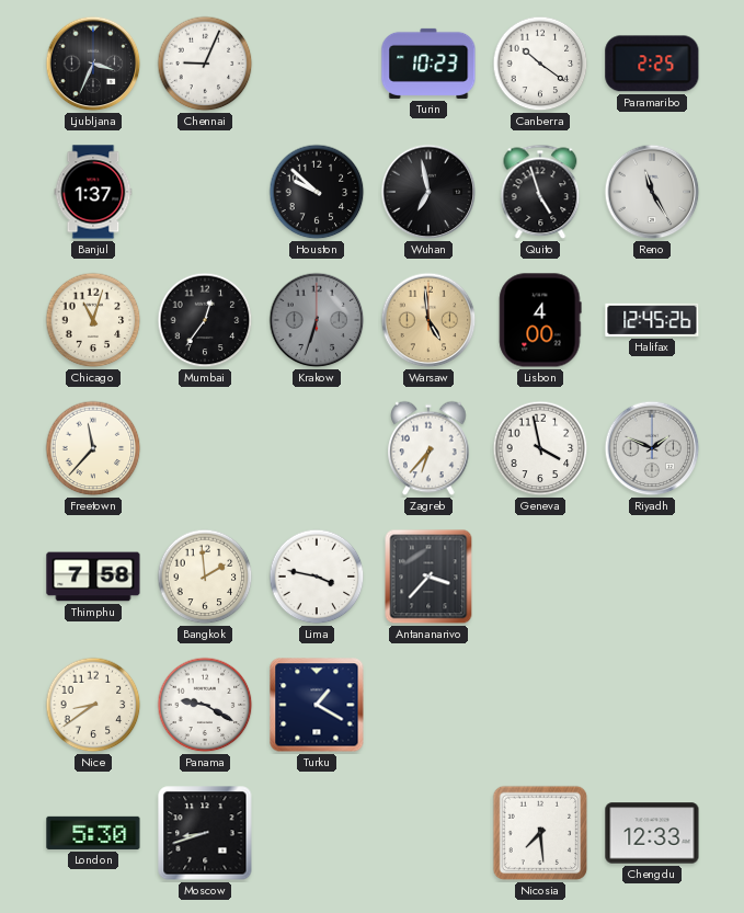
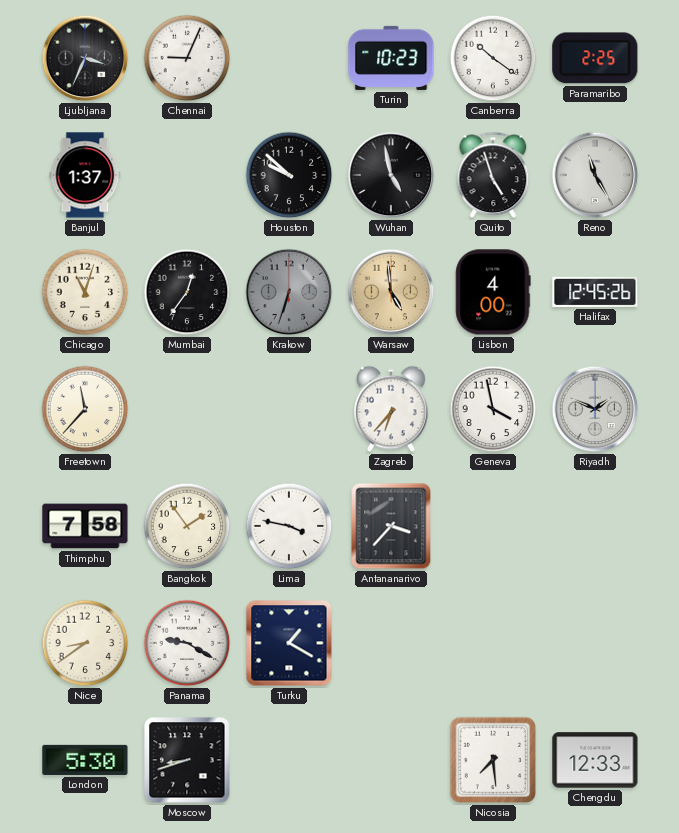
Wuhan: 6:58 -> 4:58 (391, 175)
Bangkok: 1:59 -> 1:54 (187, 526)
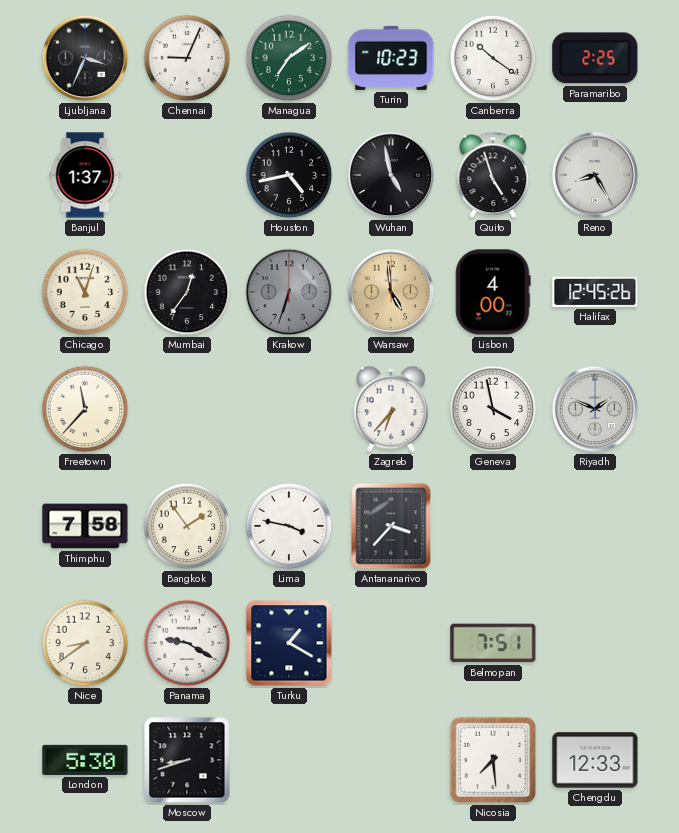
Managua: none -> 7:09 (289, 58)
Houston: 9:52 -> 4:43 (289, 175)
Reno: 11:25 -> 8:25 (595, 175)
Belmopan: none -> 7:51 (493, 643)
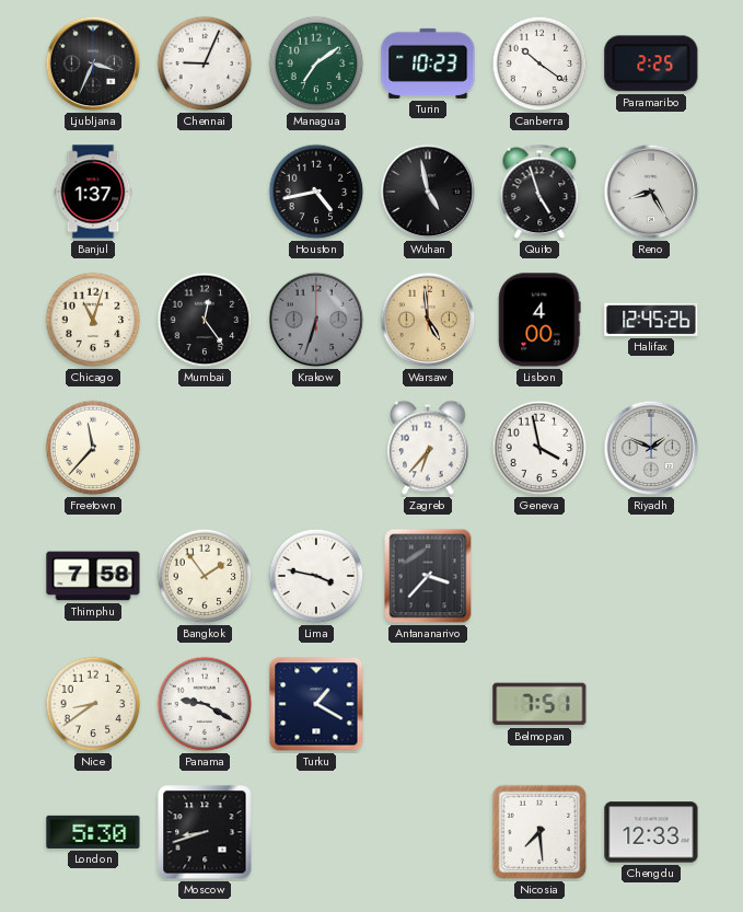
Mumbai: 12:36 -> 12:24 (205, 320)
